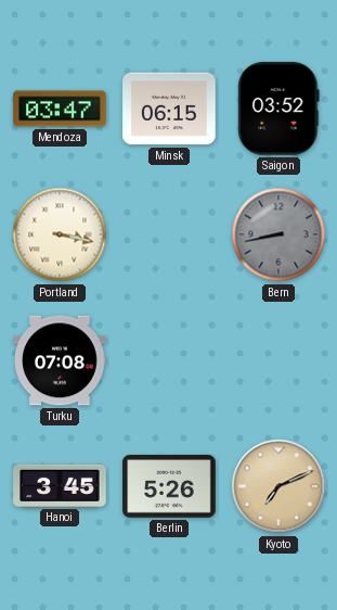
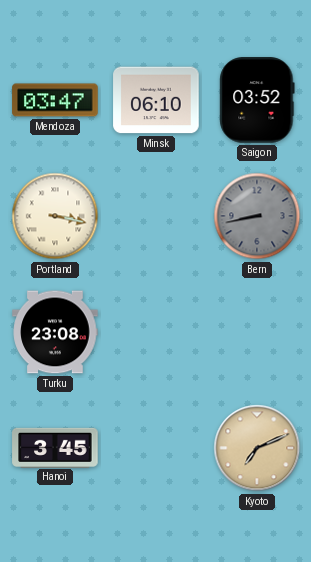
Minsk: 06:15 -> 06:10 (156, 100)
Turku: 07:08 -> 23:08 (55, 332)
Berlin: 5:26 -> none (169, 486)
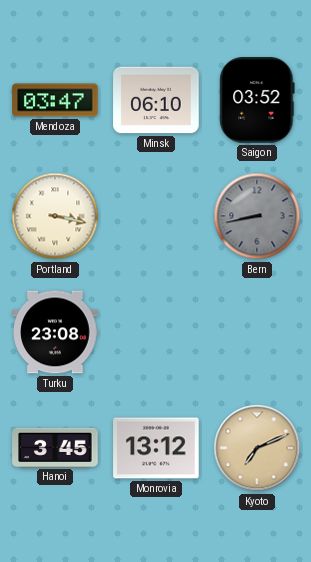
Monrovia: none -> 13:12 (156, 448)
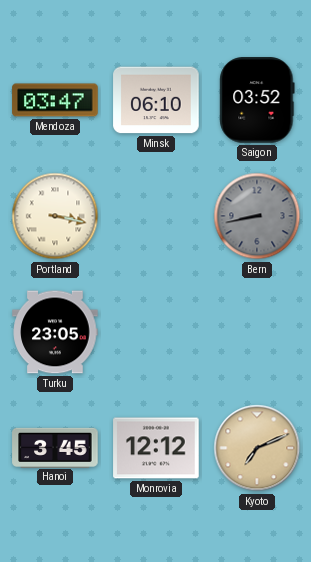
Turku: 23:08 -> 23:05 (55, 332)
Monrovia: 13:12 -> 12:12 (156, 448)
